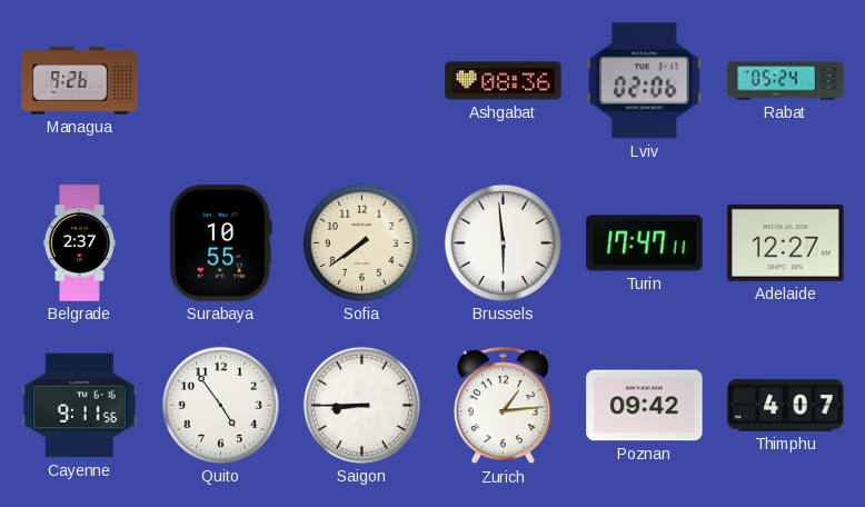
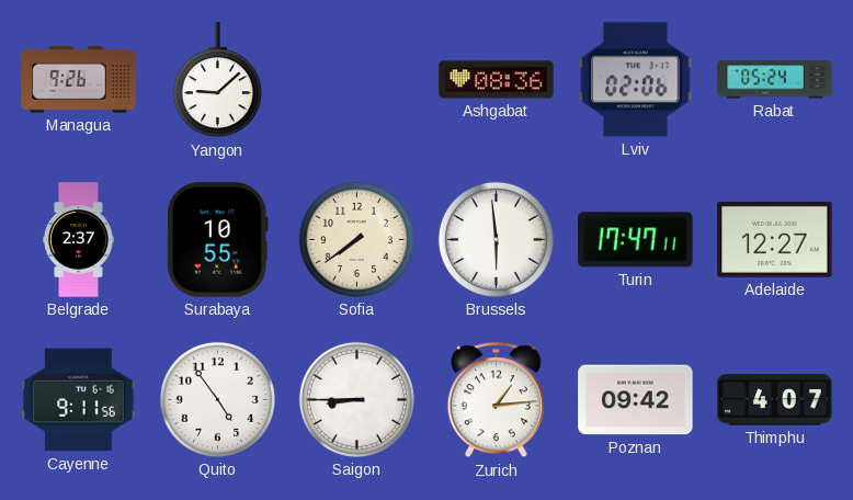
Yangon: none -> 9:08 (217, 80)
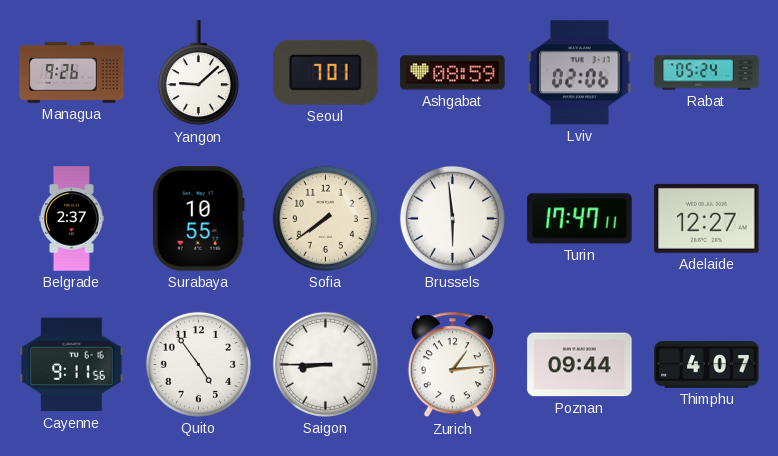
Seoul: none -> 7:01 (326, 72)
Ashgabat: 08:36 -> 08:59 (453, 73)
Poznan: 09:42 -> 09:44 (580, 365)
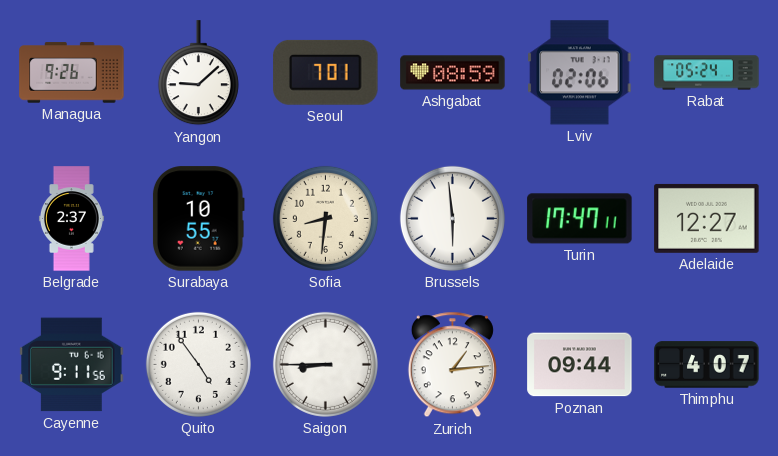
Sofia: 7:39 -> 8:31 (325, 218)
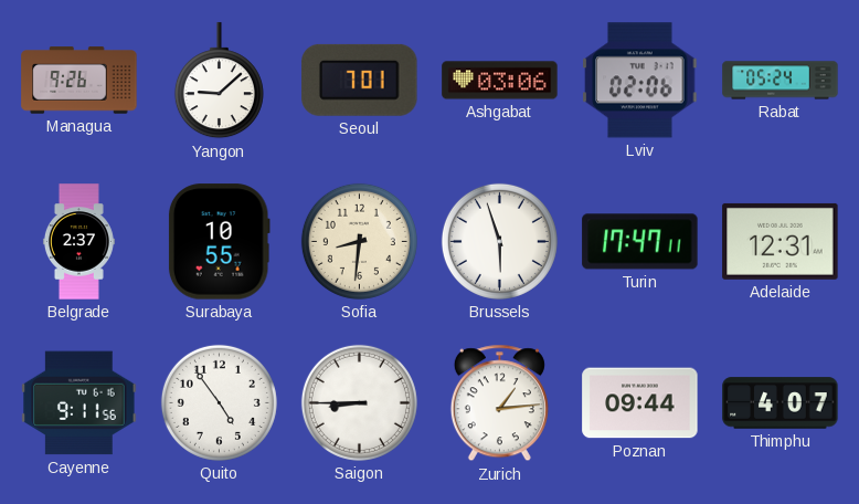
Ashgabat: 08:59 -> 03:06 (500, 81)
Brussels: 5:59 -> 5:57 (499, 241)
Adelaide: 12:27 -> 12:31 (781, 241)
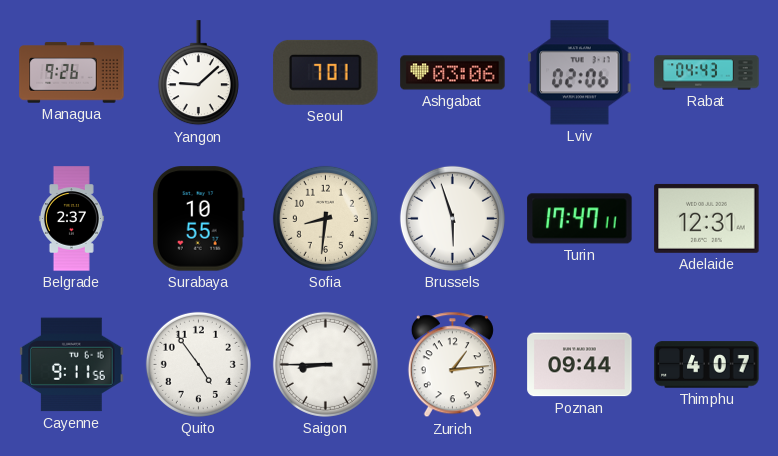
Rabat: 05:24 -> 04:43 (707, 73)
